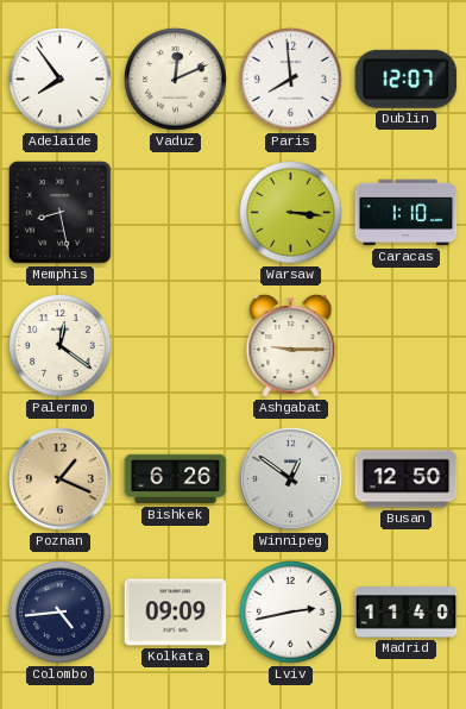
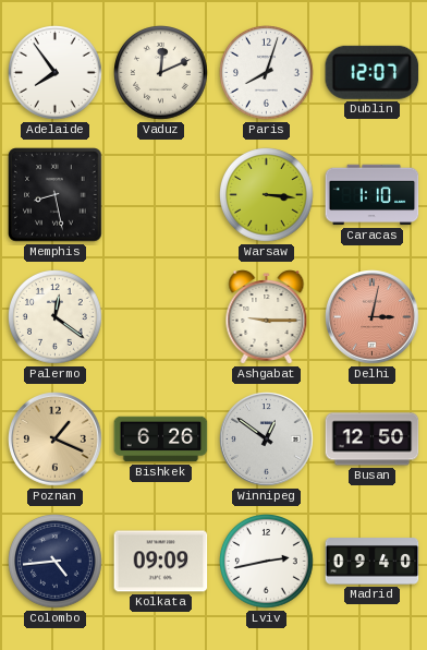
Paris: 7:59 -> 8:03 (267, 73)
Delhi: none -> 3:02 (373, 317)
Madrid: 11:40 -> 09:40 (373, 562)
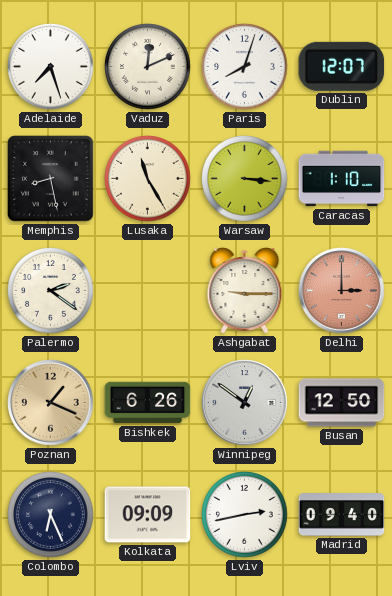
Adelaide: 7:54 -> 7:27 (51, 67)
Lusaka: none -> 11:25 (148, 179)
Palermo: 12:21 -> 2:21 (51, 291)
Delhi: 3:02 -> 3:00 (342, 291)
Colombo: 4:44 -> 6:26 (51, 515)
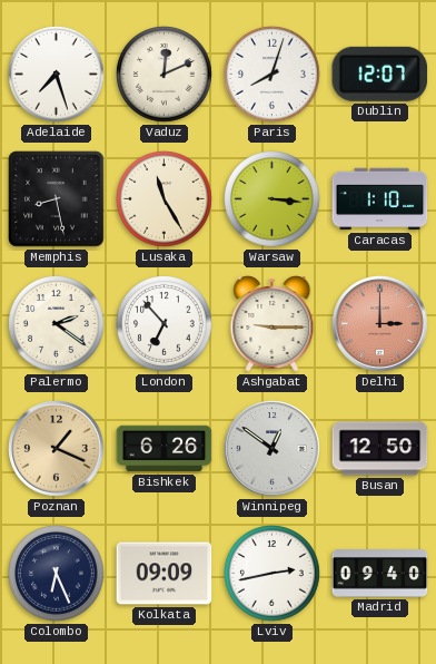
London: none -> 6:53 (165, 324)
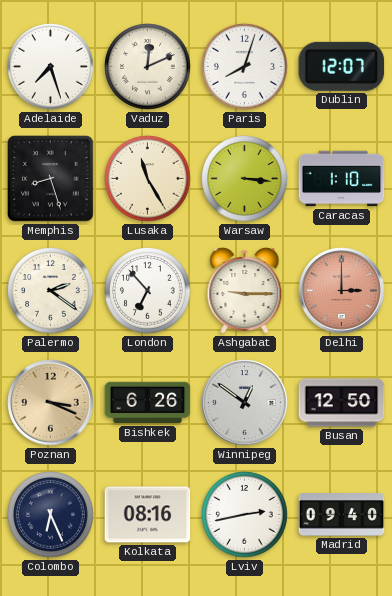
Memphis: 8:28 -> 8:27 (51, 179)
Poznan: 1:19 -> 3:19 (51, 403)
Kolkata: 09:09 -> 08:16 (148, 515)
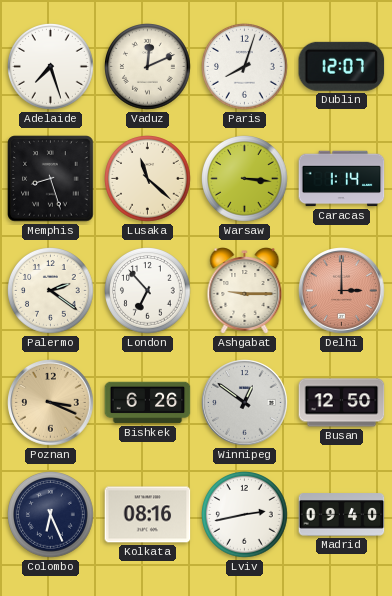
Lusaka: 11:25 -> 11:22 (148, 179)
Caracas: 1:10 -> 1:14 (342, 179)
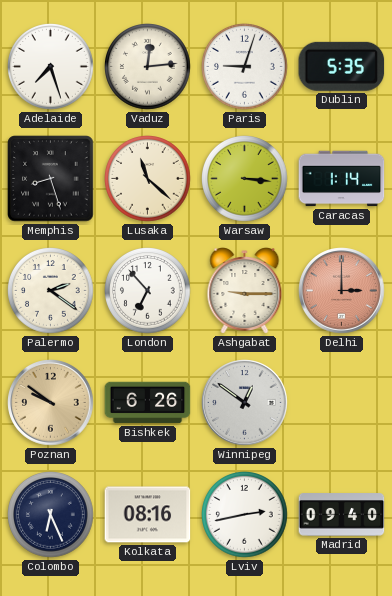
Vaduz: 12:11 -> 12:14 (148, 67)
Paris: 8:03 -> 9:03 (245, 67)
Dublin: 12:07 -> 5:35 (342, 66)
Poznan: 3:19 -> 9:51 (51, 403)
Busan: 12:50 -> none (342, 403)
